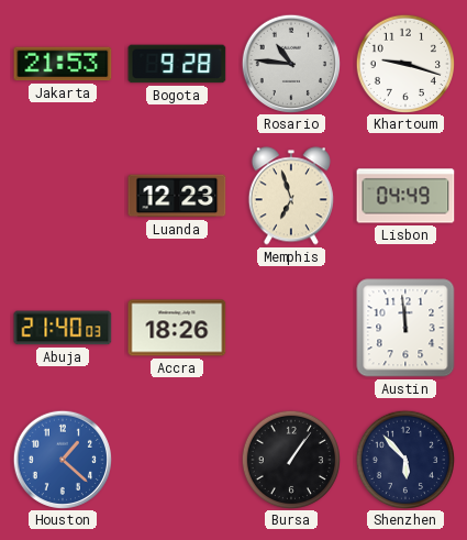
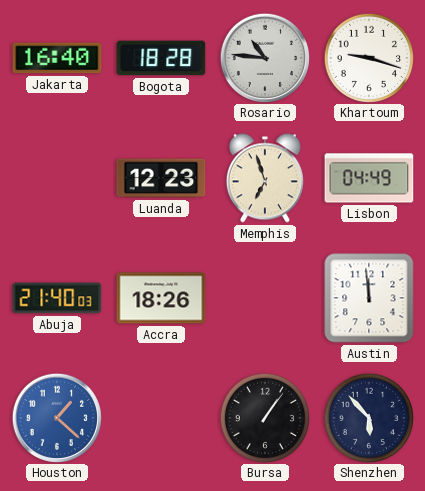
Jakarta: 21:53 -> 16:40 (57, 58)
Bogota: 9:28 -> 18:28 (161, 58)
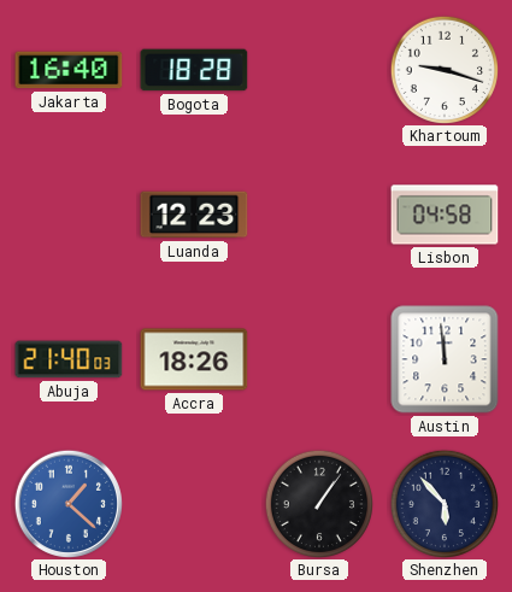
Rosario: 10:46 -> none (264, 57)
Memphis: 6:57 -> none (265, 178)
Lisbon: 04:49 -> 04:58 (445, 215)
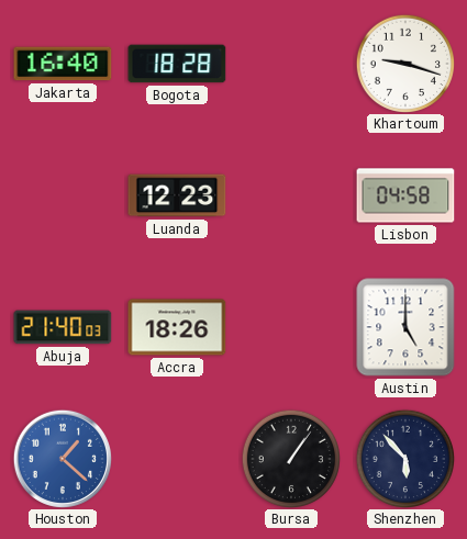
Austin: 11:59 -> 5:00 (405, 327)
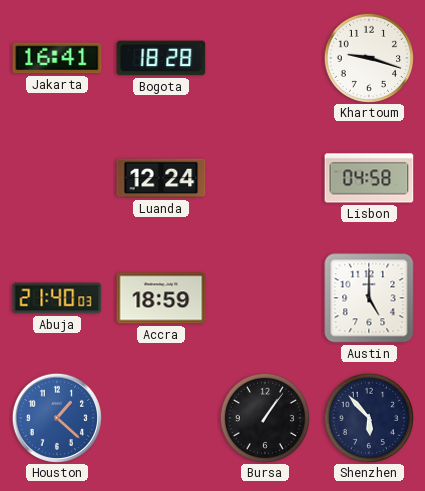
Jakarta: 16:40 -> 16:41 (57, 58)
Luanda: 12:23 -> 12:24 (161, 178)
Accra: 18:26 -> 18:59 (161, 298)
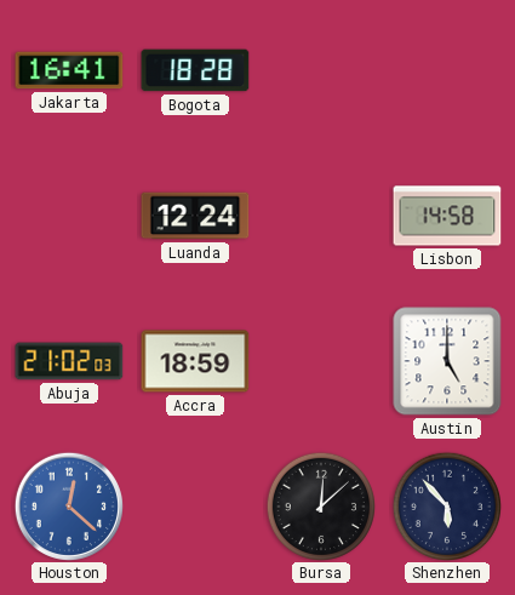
Khartoum: 9:18 -> none (368, 57)
Lisbon: 04:58 -> 14:58 (447, 216)
Abuja: 21:40 -> 21:02 (69, 361)
Houston: 1:22 -> 12:22 (68, 505)
Bursa: 1:06 -> 12:08 (320, 505)
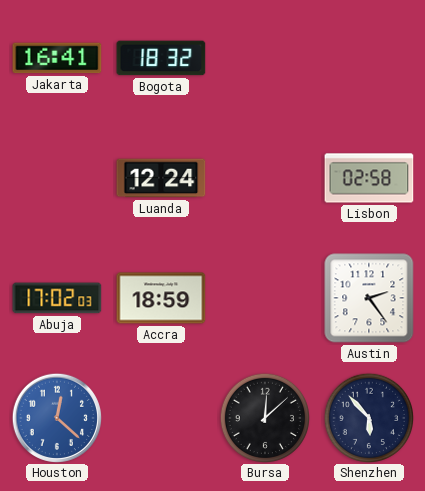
Bogota: 18:28 -> 18:32 (161, 58)
Lisbon: 14:58 -> 02:58 (369, 178)
Abuja: 21:02 -> 17:02 (57, 298)
Austin: 5:00 -> 2:24 (369, 298)
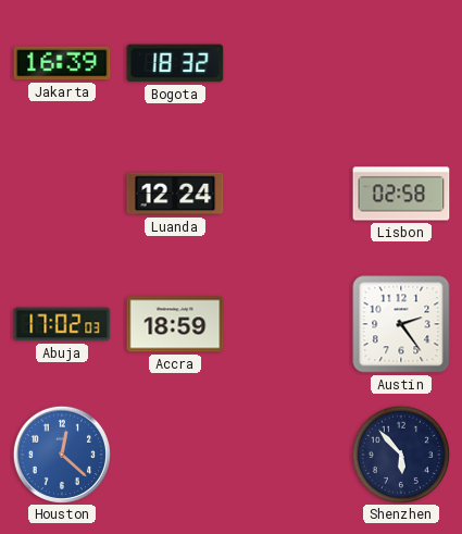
Jakarta: 16:41 -> 16:39 (62, 63)
Bursa: 12:08 -> none (264, 417)
